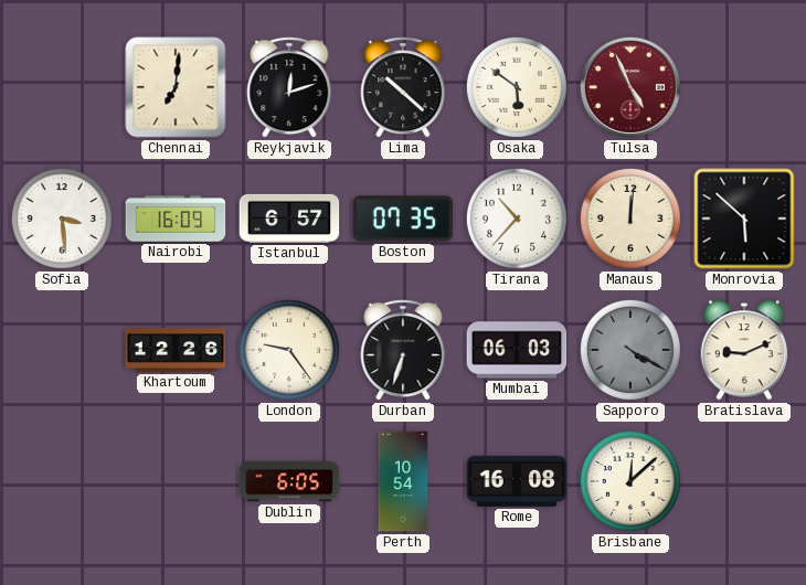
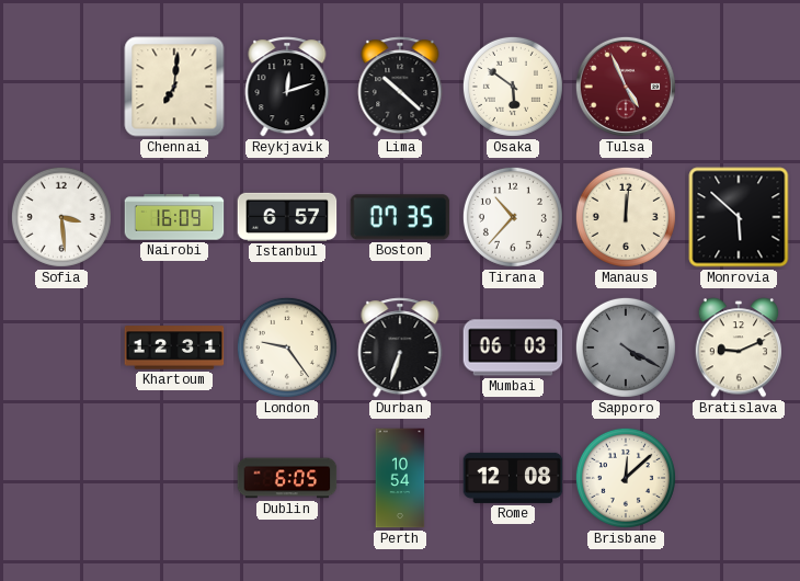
Khartoum: 12:26 -> 12:31 (174, 348)
Rome: 16:08 -> 12:08 (513, 478)
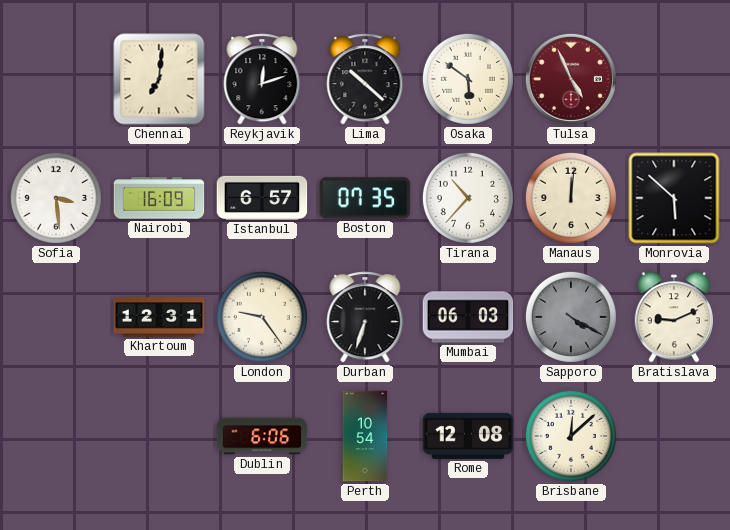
Dublin: 6:05 -> 6:06 (262, 436)
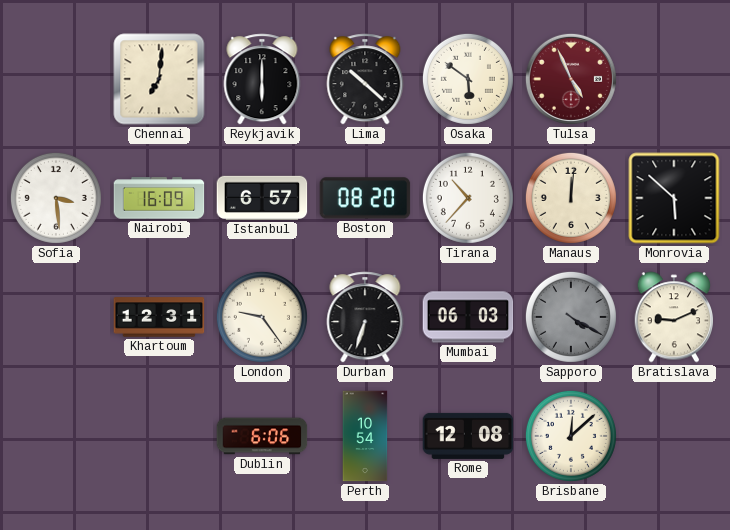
Reykjavik: 12:12 -> 6:00 (262, 79)
Boston: 07:35 -> 08:20 (365, 198)
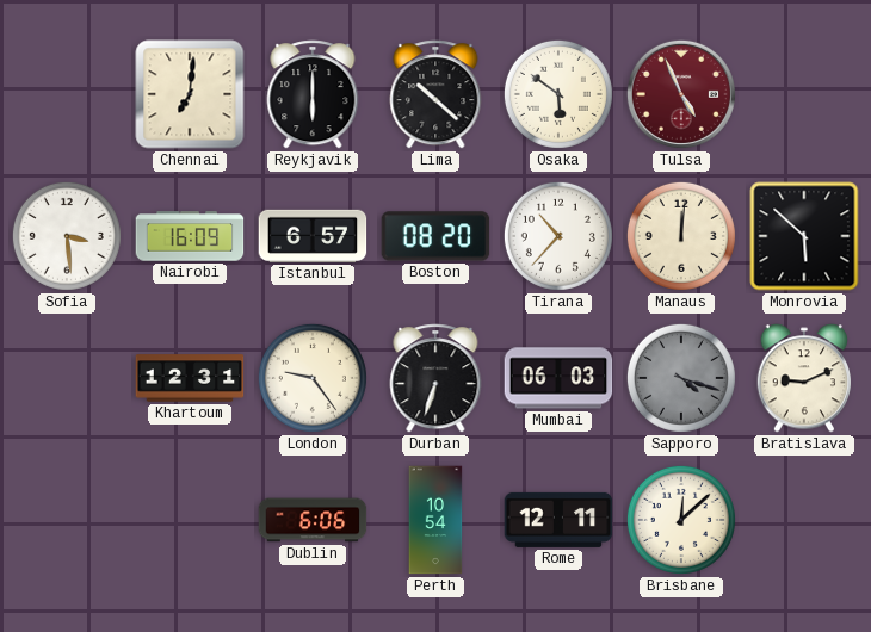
Sapporo: 4:20 -> 4:18 (681, 378)
Rome: 12:08 -> 12:11 (558, 520)
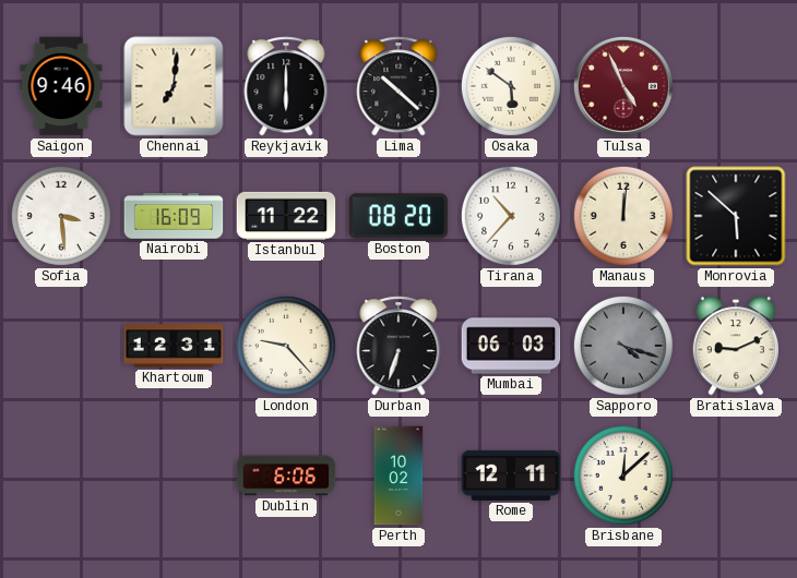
Saigon: none -> 9:46 (61, 86)
Istanbul: 6:57 -> 11:22 (286, 216)
London: 9:24 -> 9:23 (286, 346)
Perth: 10:54 -> 10:02 (398, 475)
